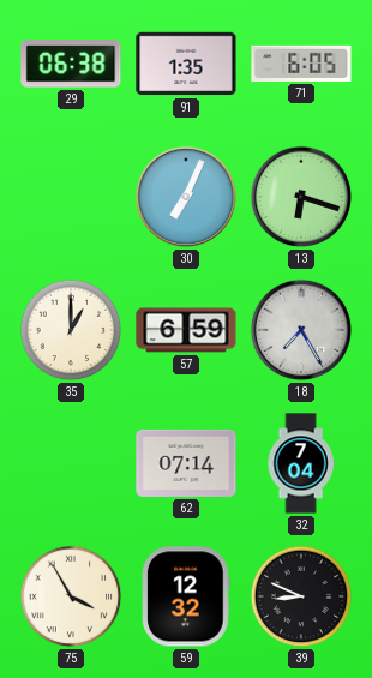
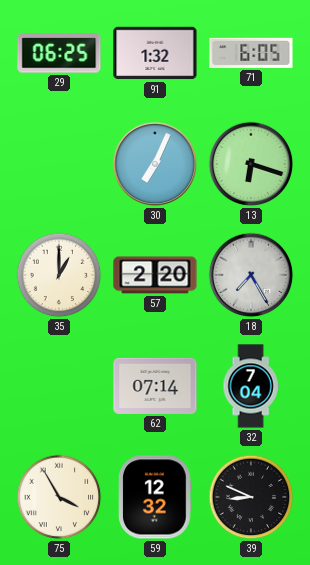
29: 06:38 -> 06:25 (59, 53)
91: 1:35 -> 1:32 (155, 53)
57: 6:59 -> 2:20 (155, 275)
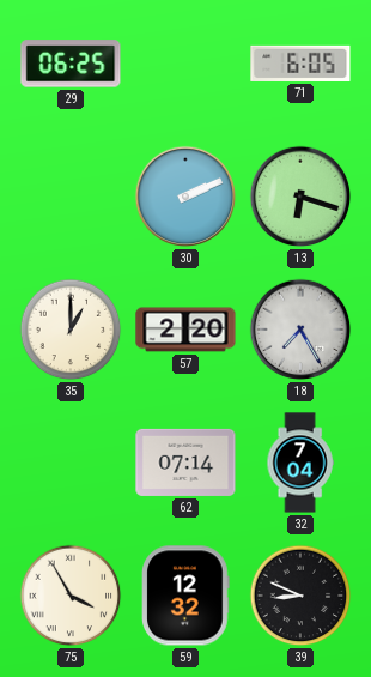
91: 1:32 -> none (155, 53)
30: 7:04 -> 2:11 (185, 197)
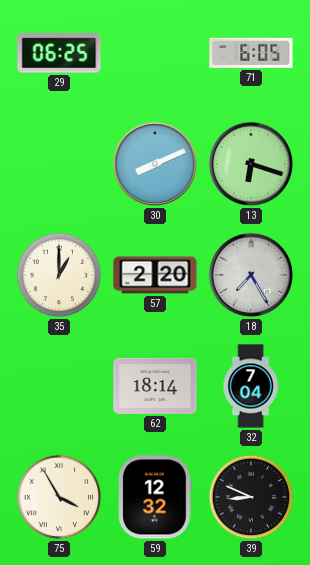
30: 2:11 -> 8:11 (155, 164)
62: 07:14 -> 18:14 (155, 386)
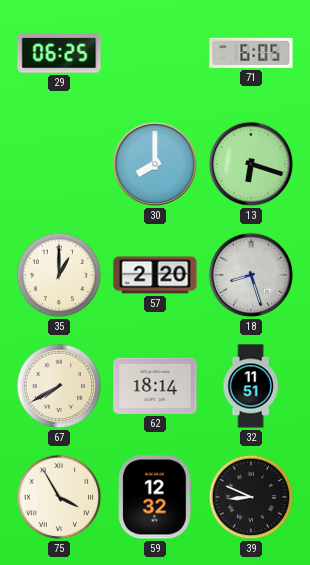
30: 8:11 -> 8:00 (155, 164)
18: 7:25 -> 8:27 (251, 275)
67: none -> 7:40 (59, 386)
32: 7:04 -> 11:51 (251, 386)
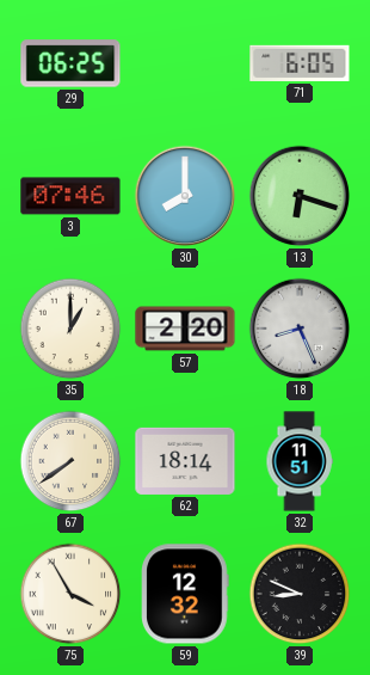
3: none -> 07:46 (70, 196)
18: 8:27 -> 8:26 (300, 329)
67: 7:40 -> 7:39 (70, 461)
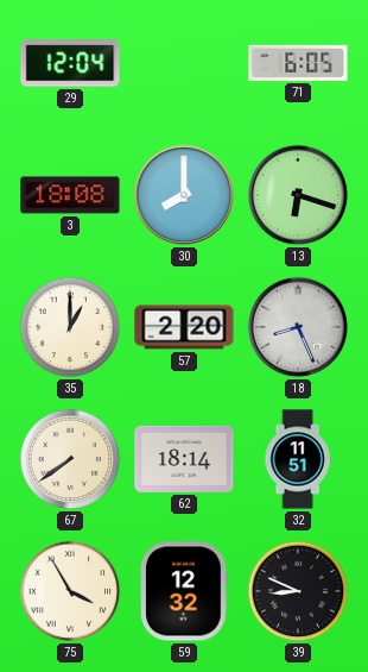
29: 06:25 -> 12:04 (70, 63)
3: 07:46 -> 18:08 (70, 195)
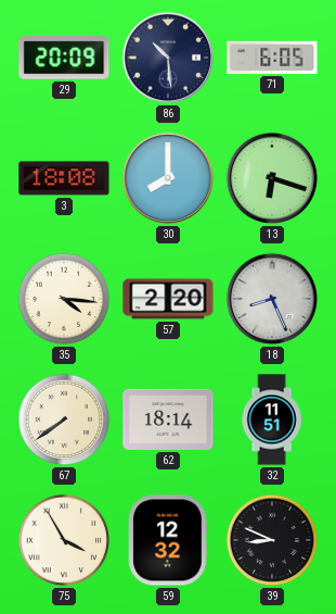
29: 12:04 -> 20:09 (64, 58)
86: none -> 10:29 (168, 58)
35: 1:00 -> 4:16 (64, 299)
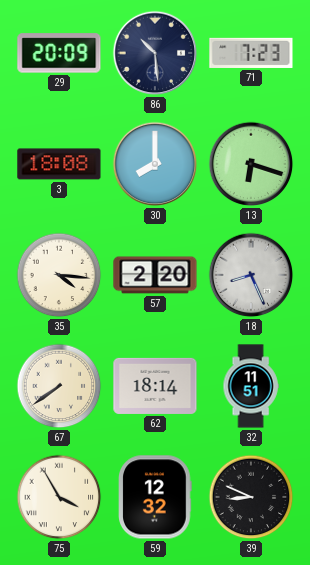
71: 6:05 -> 7:23 (251, 53)
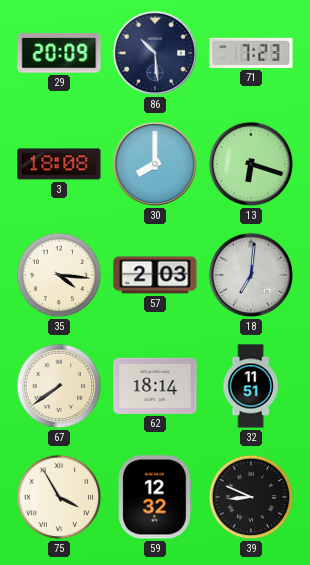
57: 2:20 -> 2:03 (155, 275)
18: 8:26 -> 7:01 (251, 275)
